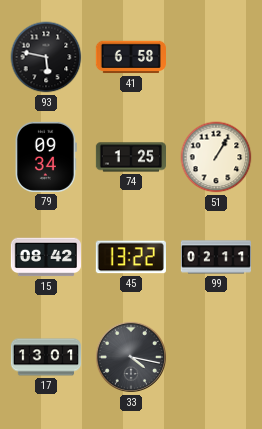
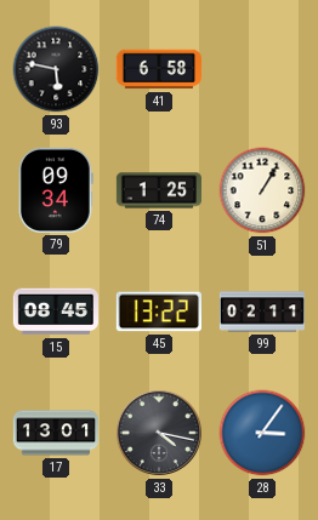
15: 08:42 -> 08:45 (55, 312)
28: none -> 3:06 (262, 433)
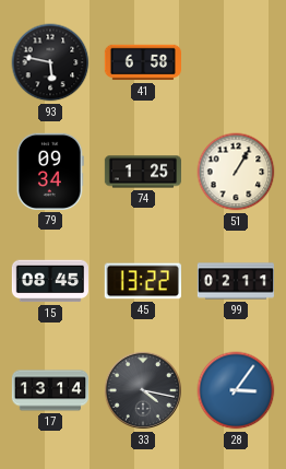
17: 13:01 -> 13:14 (50, 390)
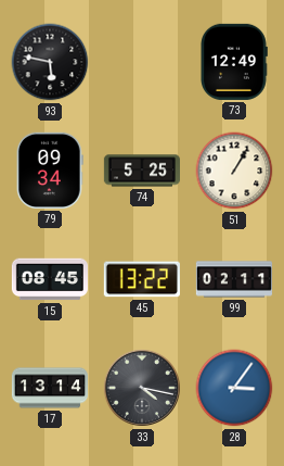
41: 6:58 -> none (142, 62)
73: none -> 12:49 (234, 62)
74: 1:25 -> 5:25 (142, 171)
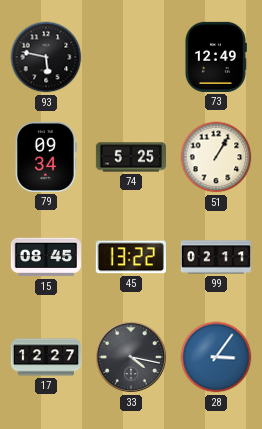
17: 13:14 -> 12:27 (46, 357)
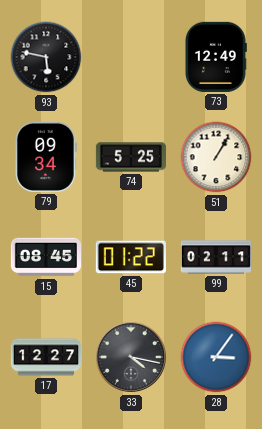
45: 13:22 -> 01:22 (131, 257)
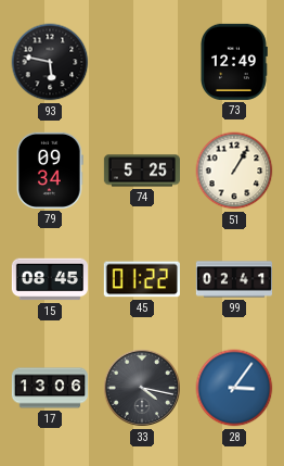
99: 02:11 -> 02:41 (233, 279)
17: 12:27 -> 13:06 (50, 388)
